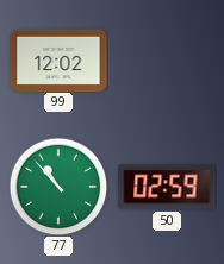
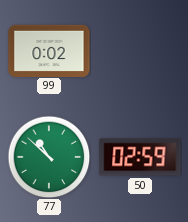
99: 12:02 -> 0:02 (49, 50)
77: 10:53 -> 10:52 (49, 157)
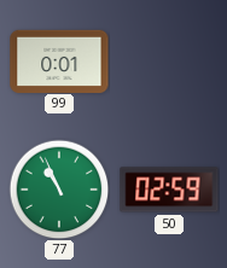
99: 0:02 -> 0:01 (59, 60)
77: 10:52 -> 10:56 (59, 190)
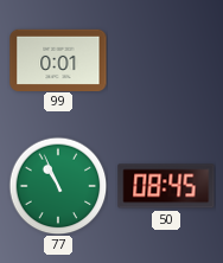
50: 02:59 -> 08:45 (166, 186)
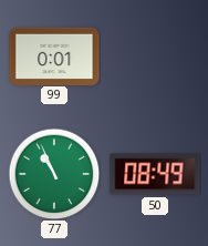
50: 08:45 -> 08:49 (155, 174)
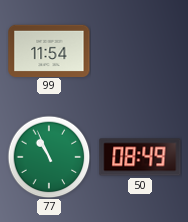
99: 0:01 -> 11:54 (49, 50)
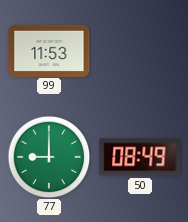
99: 11:54 -> 11:53 (49, 50)
77: 10:56 -> 9:00 (49, 157)
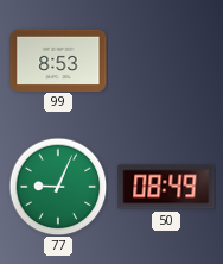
99: 11:53 -> 8:53 (58, 59)
77: 9:00 -> 9:04 (58, 187)
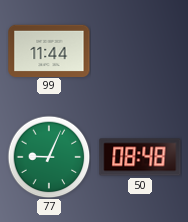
99: 8:53 -> 11:44 (49, 50)
50: 08:49 -> 08:48 (140, 157)
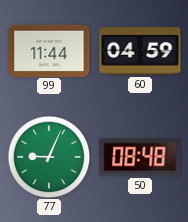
60: none -> 04:59 (140, 51)
